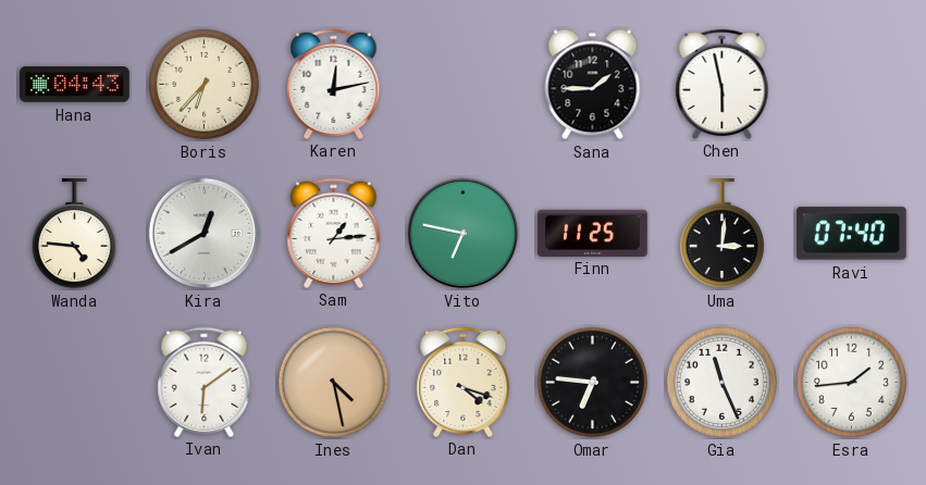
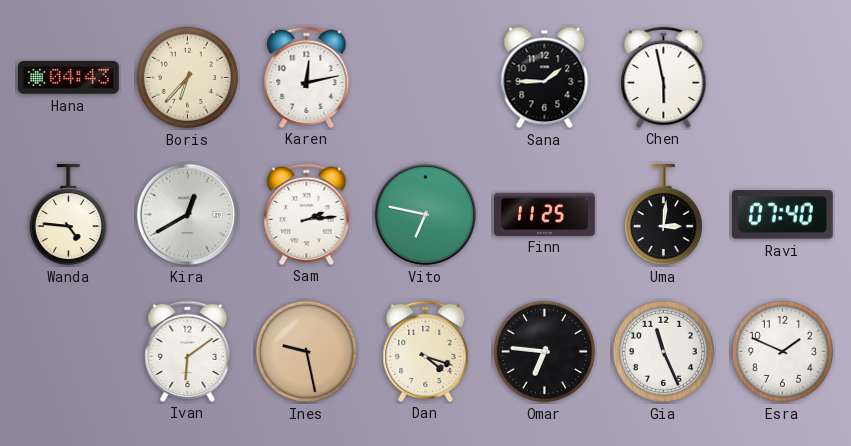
Sam: 1:14 -> 2:14 (307, 214)
Ines: 4:28 -> 9:28 (306, 351)
Esra: 1:44 -> 1:49 (782, 351)
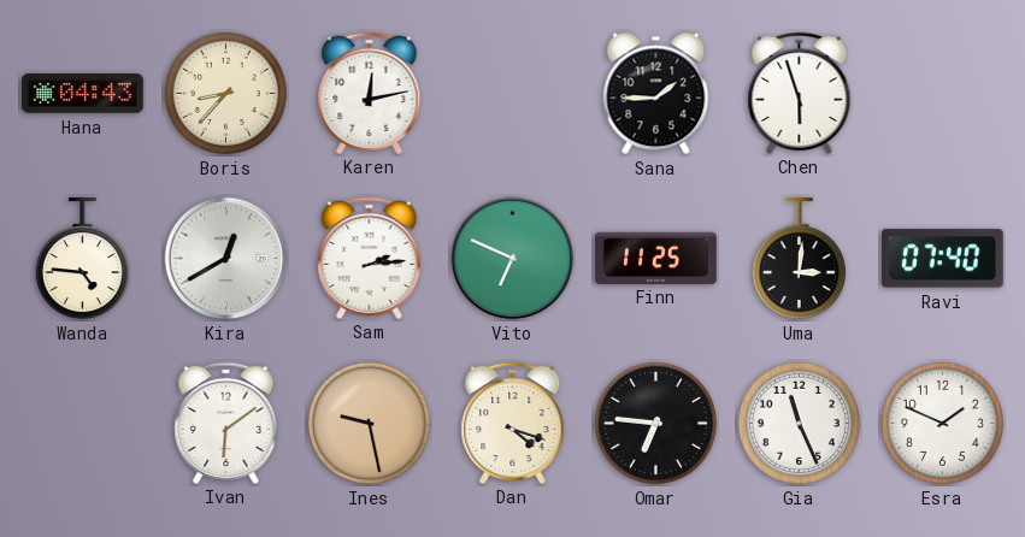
Boris: 6:37 -> 8:37 (225, 93)
Chen: 5:58 -> 5:57 (800, 93)
Vito: 6:47 -> 6:49 (513, 259)
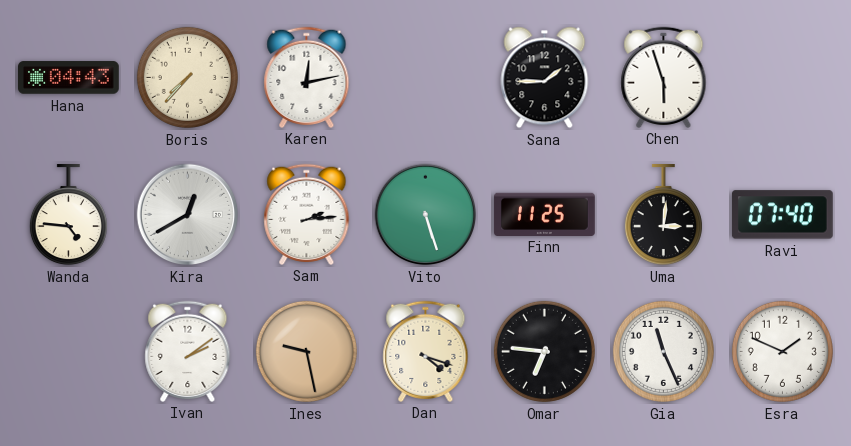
Boris: 8:37 -> 7:37 (187, 77)
Vito: 6:49 -> 5:27 (426, 215)
Ivan: 6:09 -> 2:09 (188, 351)
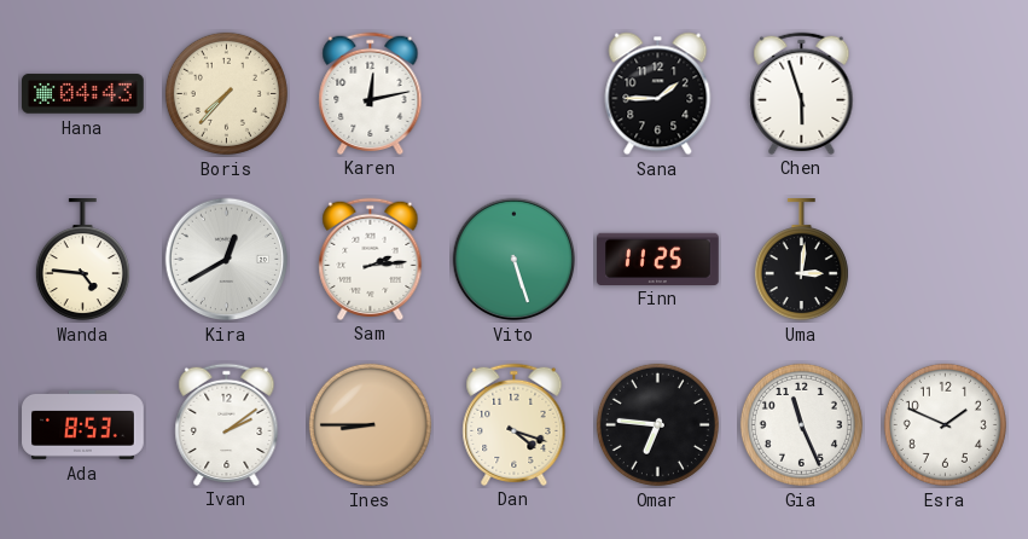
Ravi: 07:40 -> none (782, 215)
Ada: none -> 8:53 (83, 424)
Ines: 9:28 -> 8:45 (370, 424)
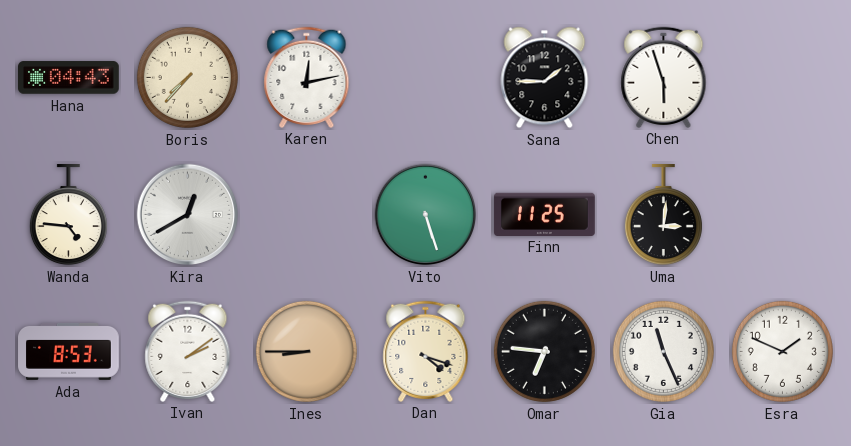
Sam: 2:14 -> none (371, 259)
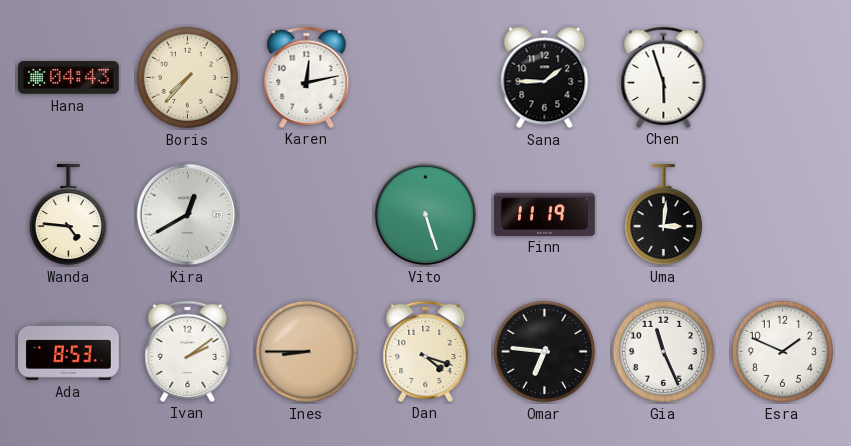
Finn: 11:25 -> 11:19 (545, 214)
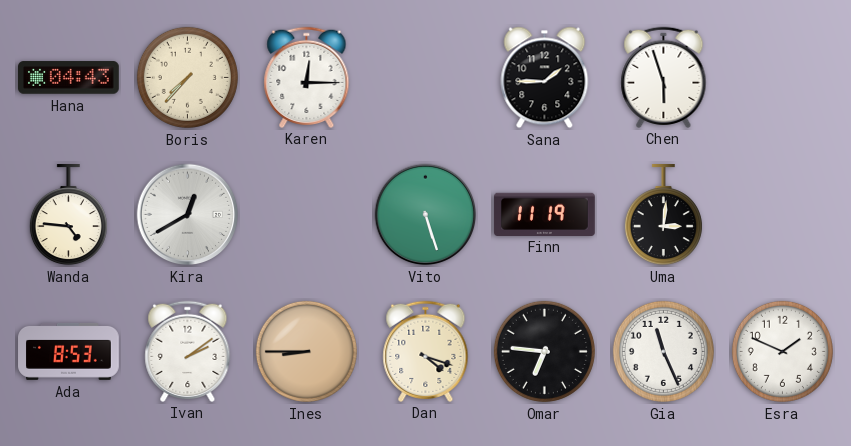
Karen: 12:13 -> 12:15 (307, 77)
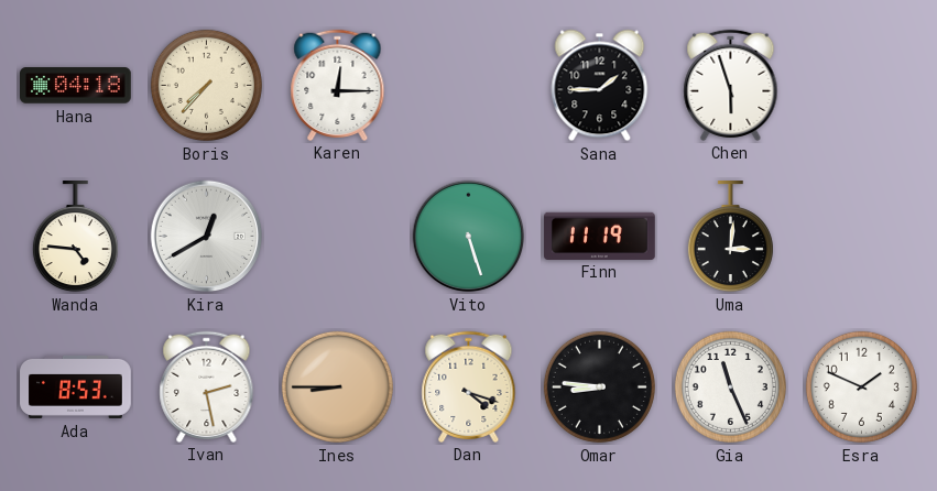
Hana: 04:43 -> 04:18 (76, 86)
Ivan: 2:09 -> 2:28 (207, 386)
Omar: 6:46 -> 8:46 (599, 386)
